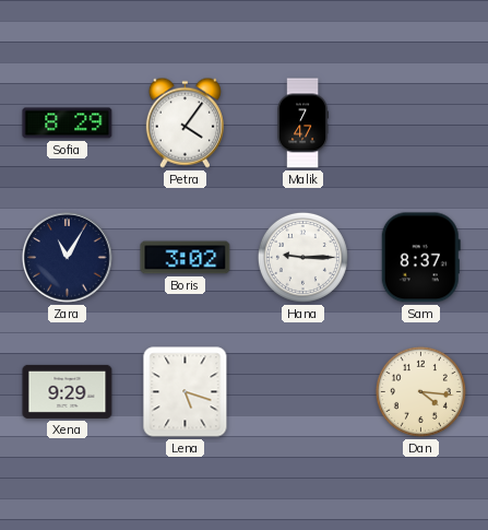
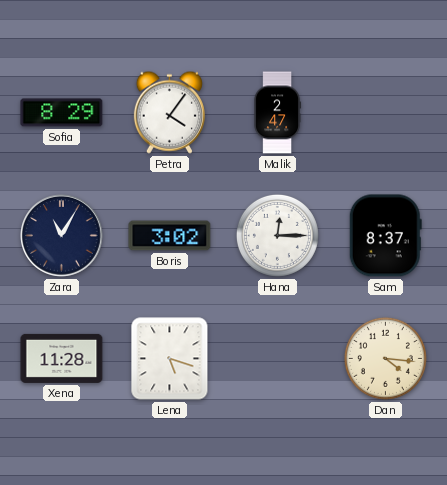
Malik: 7:47 -> 2:47 (278, 113)
Hana: 9:15 -> 12:15 (277, 235)
Xena: 9:29 -> 11:28 (62, 358)
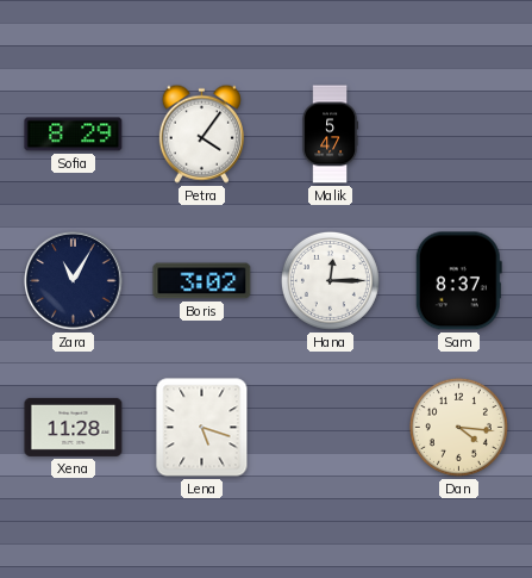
Malik: 2:47 -> 5:47 (331, 135)
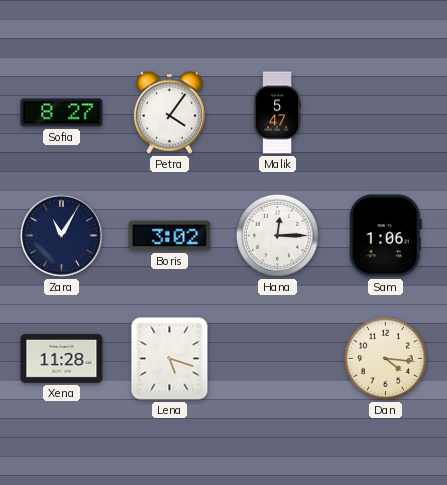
Sofia: 8:29 -> 8:27 (62, 113)
Sam: 8:37 -> 1:06 (385, 236)
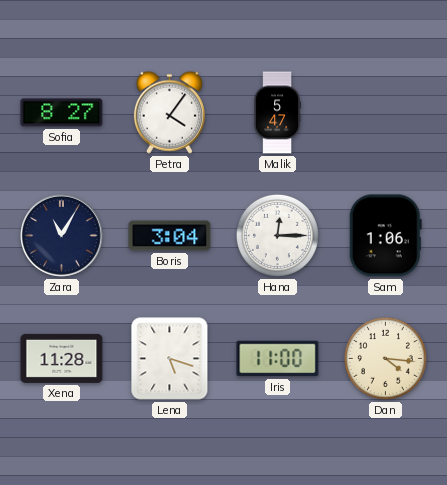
Boris: 3:02 -> 3:04 (170, 236)
Iris: none -> 11:00 (278, 359)
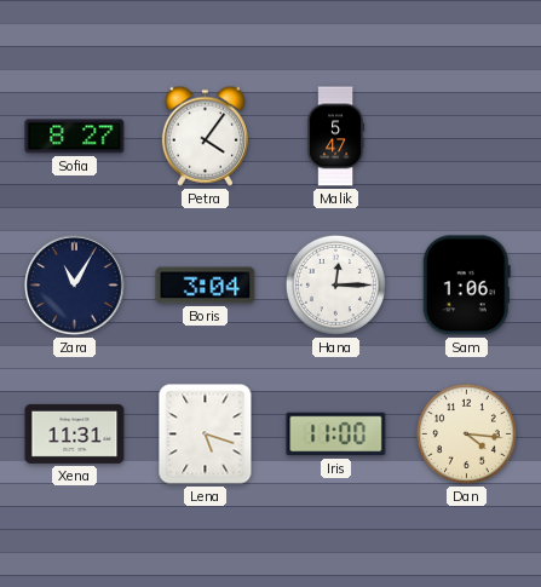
Xena: 11:28 -> 11:31 (75, 433)
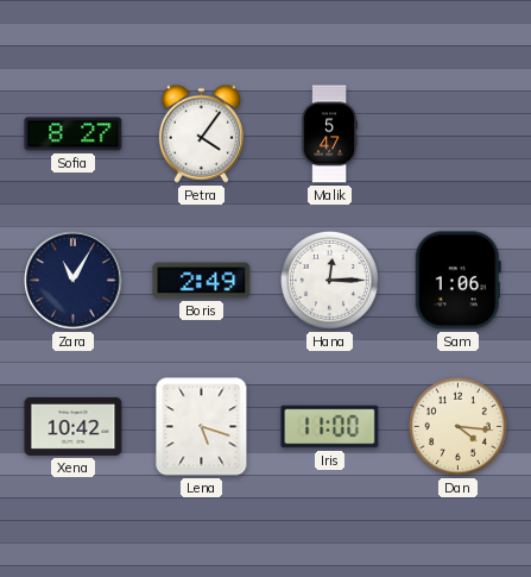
Boris: 3:04 -> 2:49 (202, 281)
Xena: 11:31 -> 10:42 (74, 426)
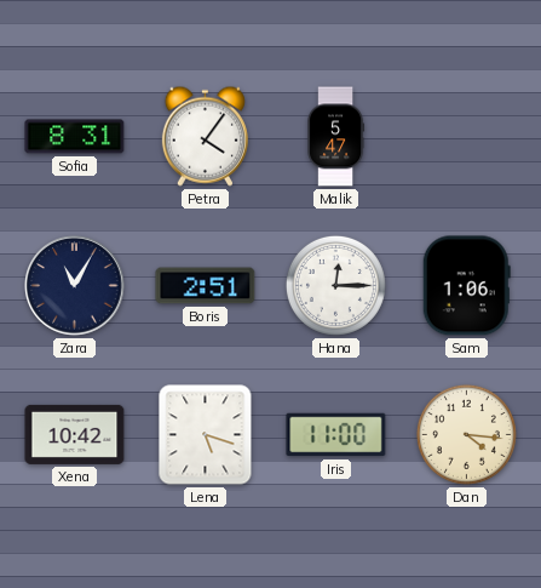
Sofia: 8:27 -> 8:31 (75, 137)
Boris: 2:49 -> 2:51 (206, 286)
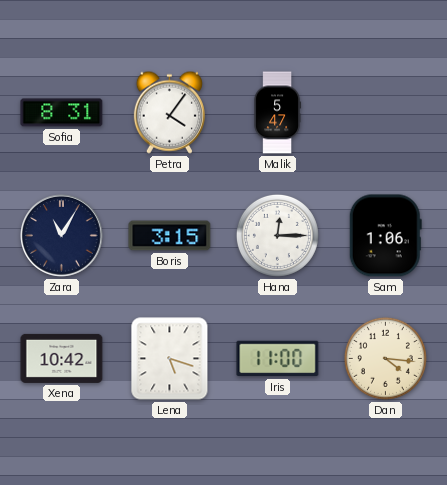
Boris: 2:51 -> 3:15 (170, 236)
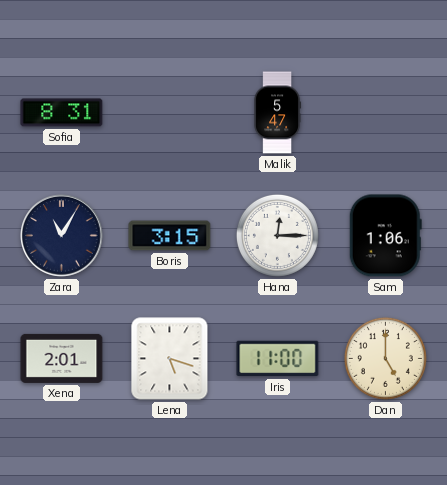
Petra: 4:06 -> none (169, 112)
Xena: 10:42 -> 2:01 (62, 358)
Dan: 4:16 -> 5:00 (385, 358)
